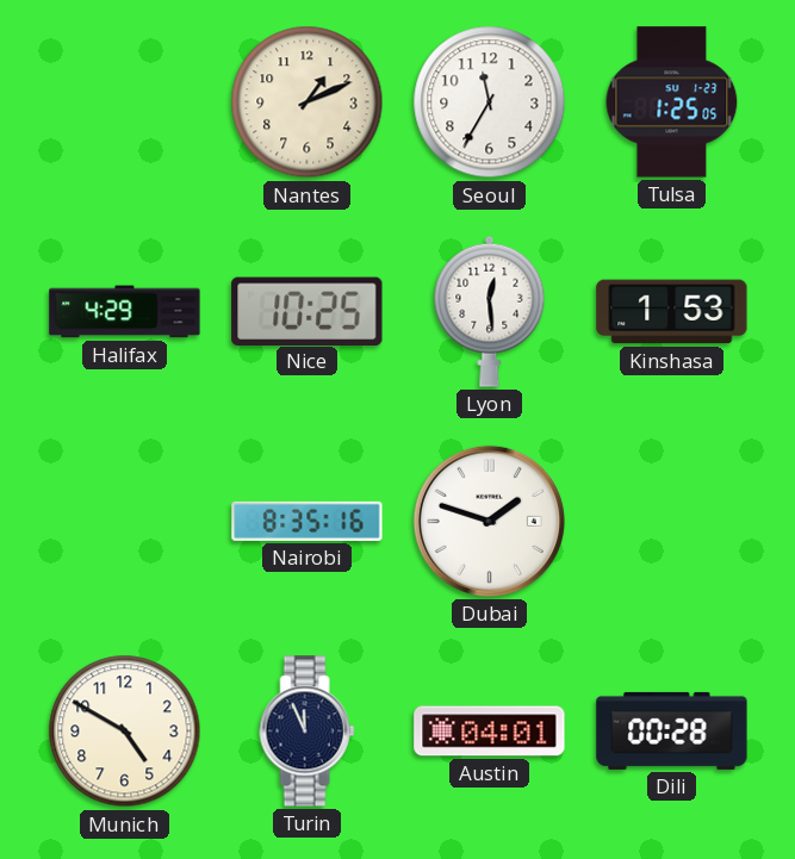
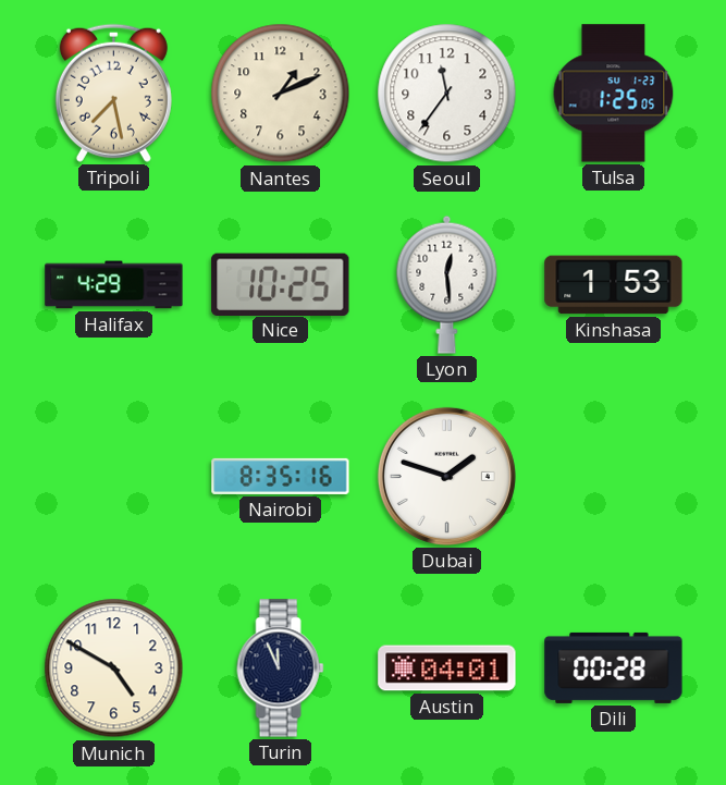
Tripoli: none -> 7:28 (113, 93)
Seoul: 11:35 -> 11:36 (447, 94)
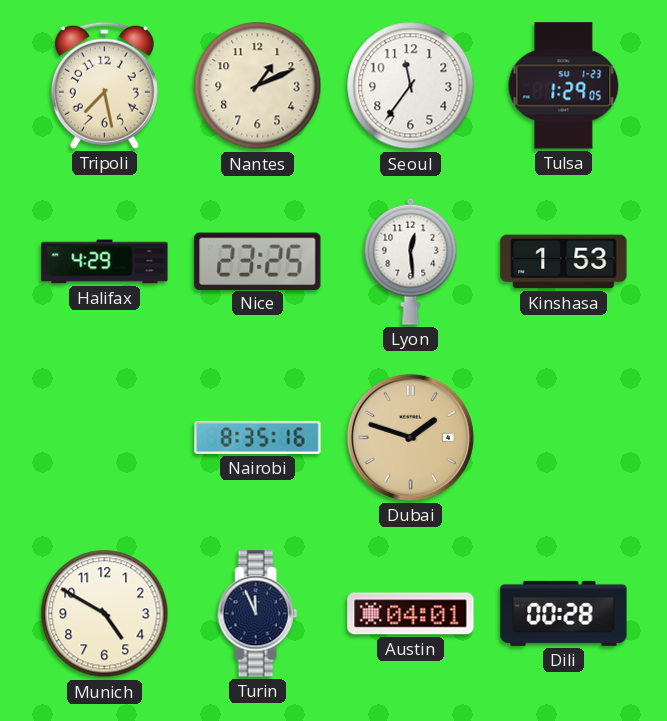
Tulsa: 1:25 -> 1:29 (564, 86)
Nice: 10:25 -> 23:25 (258, 261)
Dubai dial: white -> champagne (410, 437)
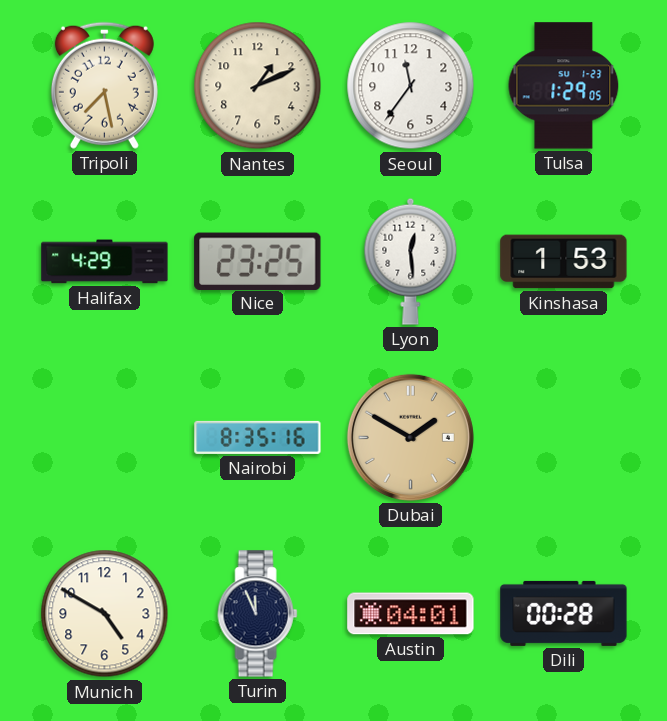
Dubai: 1:48 -> 1:50 (410, 437)
